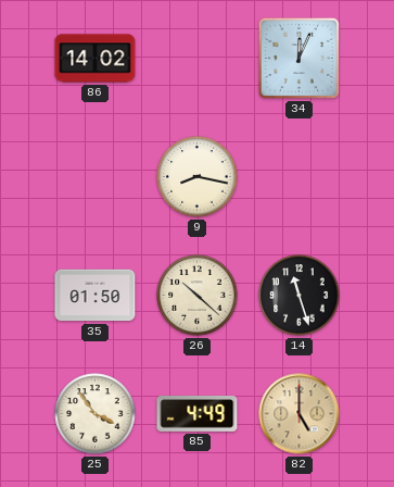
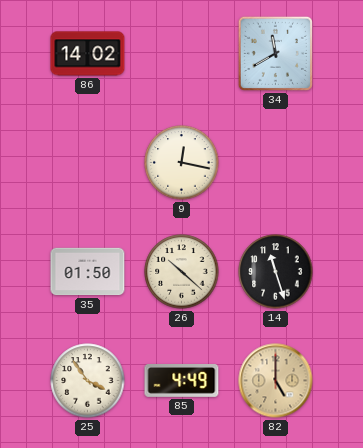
34: 12:04 -> 11:40 (275, 53)
9: 8:17 -> 12:17 (182, 163)
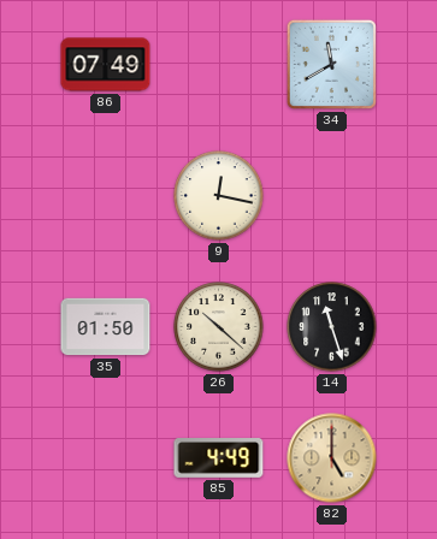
86: 14:02 -> 07:49 (106, 65)
25: 3:54 -> none (88, 381)
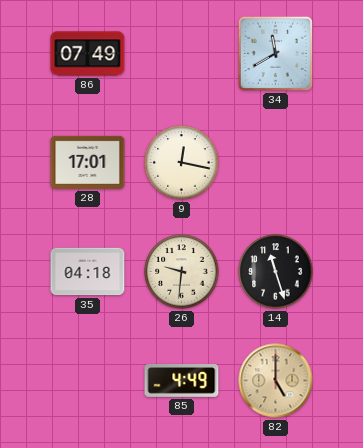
28: none -> 17:01 (88, 162)
35: 01:50 -> 04:18 (88, 272)
26: 10:22 -> 9:31 (182, 272)
